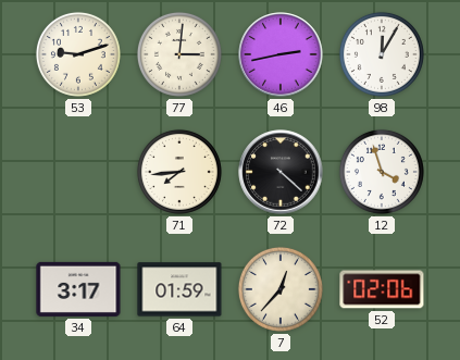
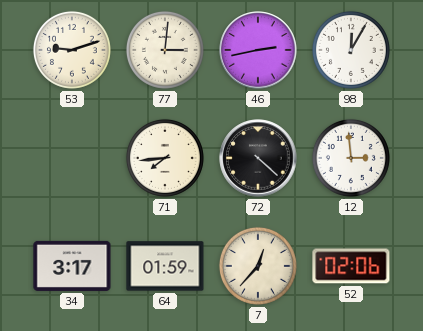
12: 3:57 -> 2:59 (351, 158)
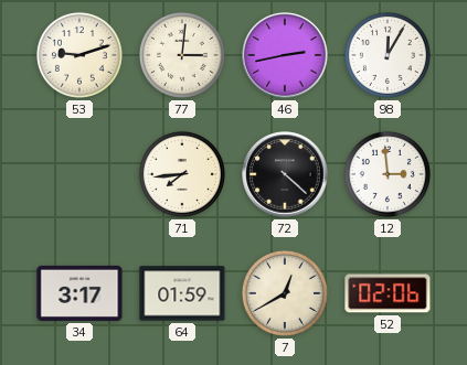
7: 12:37 -> 12:40 (285, 293)
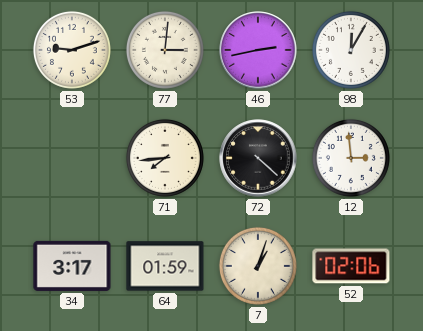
7: 12:40 -> 1:03 (258, 266)
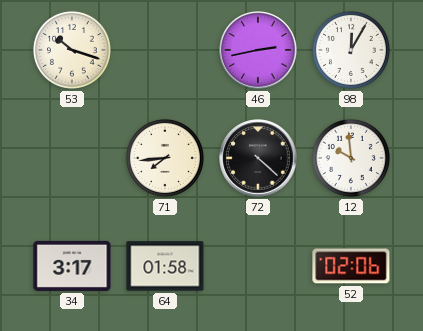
53: 9:12 -> 10:18 (72, 50)
77: 3:01 -> none (165, 50)
12: 2:59 -> 9:59 (351, 158)
64: 01:59 -> 01:58 (165, 266)
7: 1:03 -> none (258, 266)
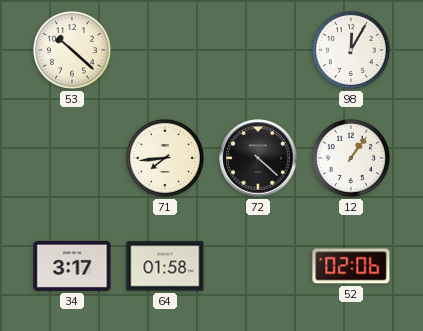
53: 10:18 -> 10:22 (72, 50)
46: 2:43 -> none (258, 50)
12: 9:59 -> 1:06 (351, 158)
